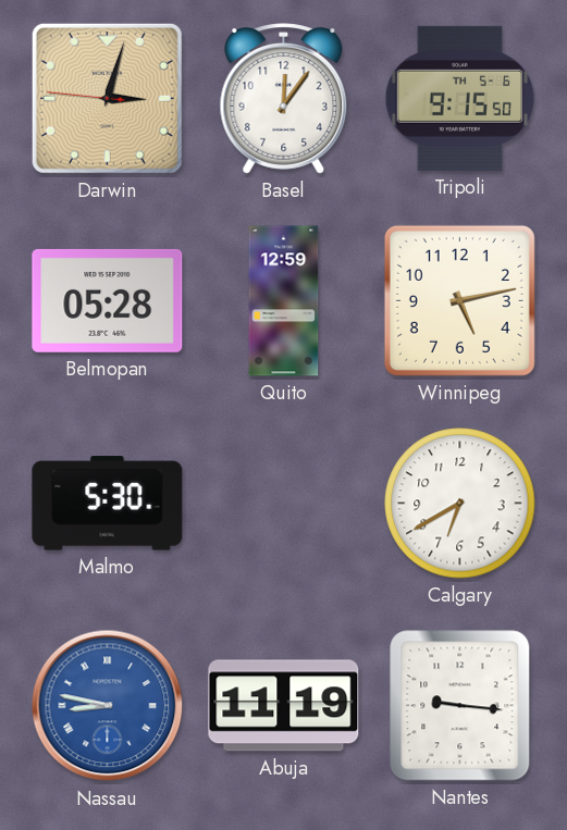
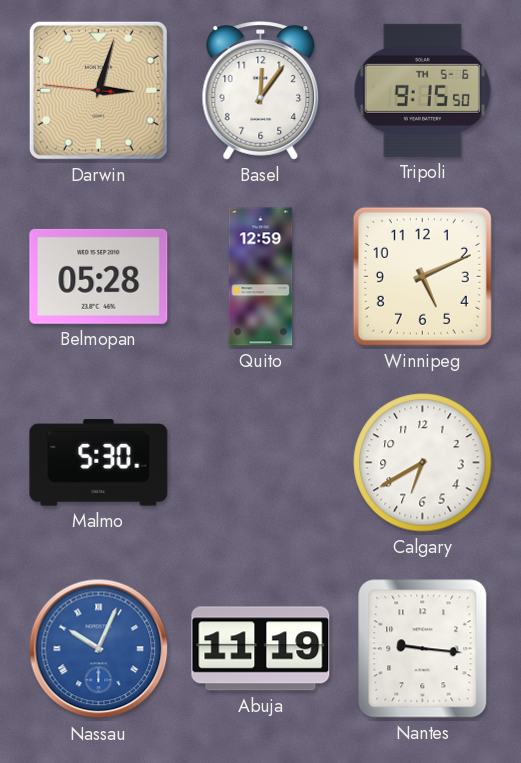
Winnipeg: 5:13 -> 5:11 (422, 276)
Nassau: 8:47 -> 10:04 (99, 649)
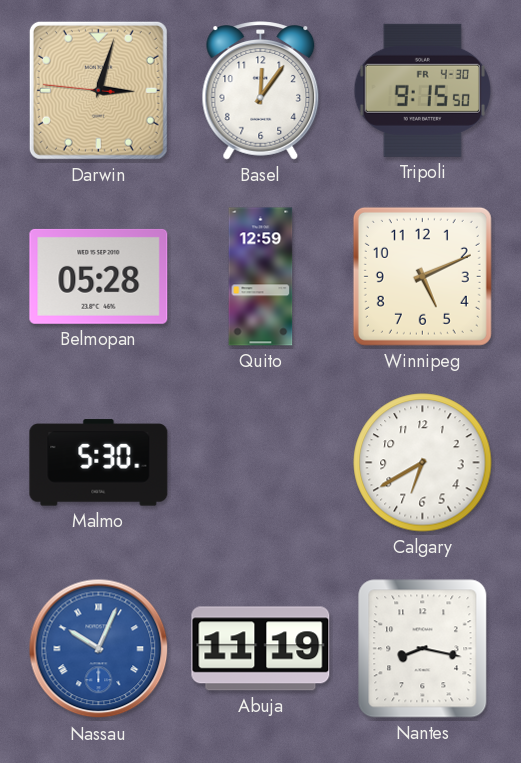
Tripoli date: TH 5-6 -> FR 4-30 (423, 90)
Nantes: 9:16 -> 8:17 (423, 649)
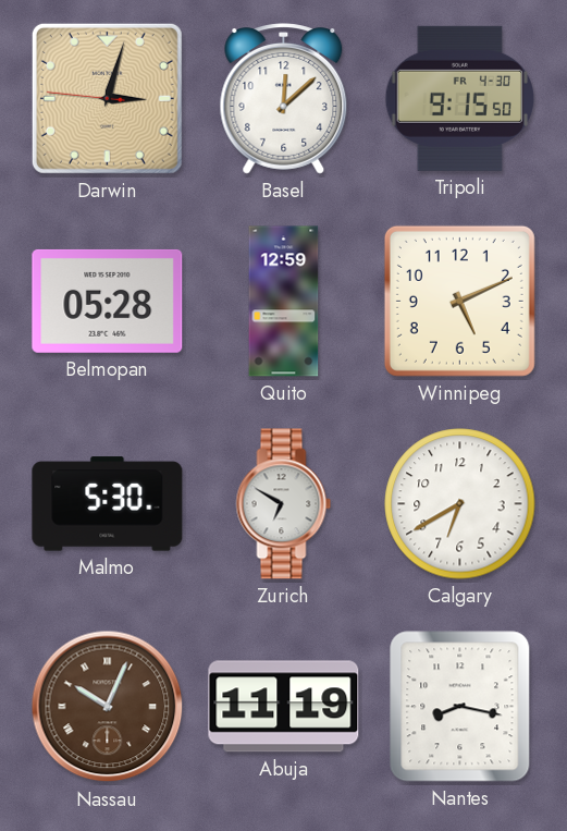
Basel: 12:06 -> 12:08 (284, 99)
Zurich: none -> 6:50 (284, 504)
Nassau dial: blue -> brown (108, 707)
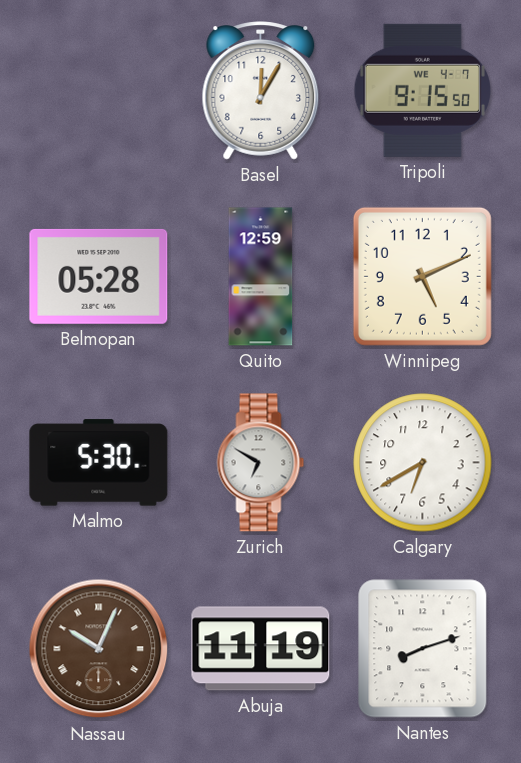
Darwin: 3:02 -> none (107, 98)
Basel: 12:08 -> 12:05 (261, 91)
Tripoli date: FR 4-30 -> WE 4-7 (423, 90)
Nantes: 8:17 -> 8:12 (423, 649)
